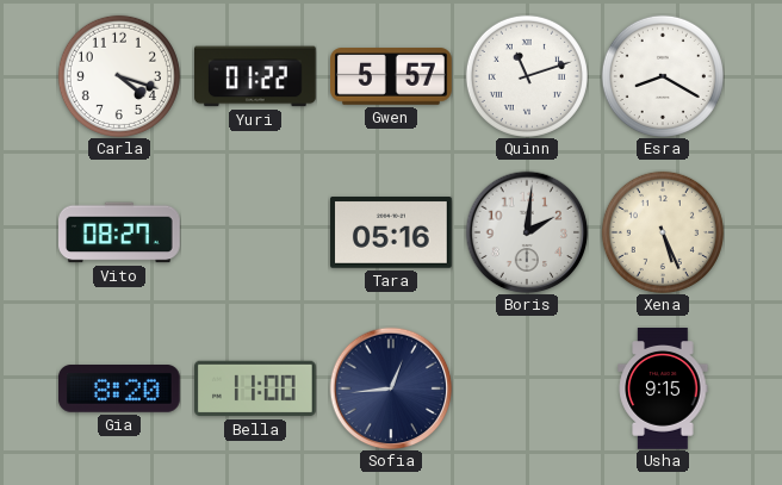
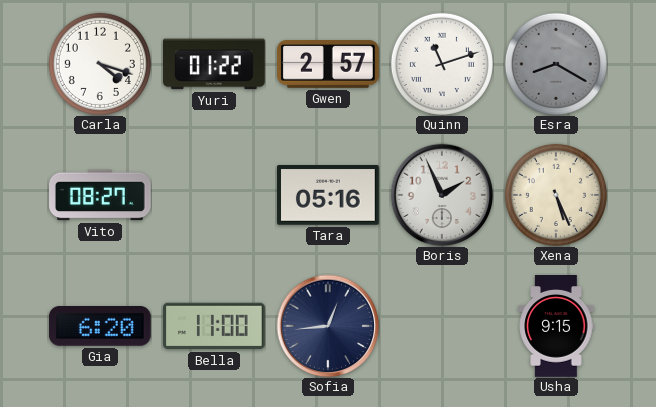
Gwen: 5:57 -> 2:57 (329, 64)
Esra dial: white -> grey (556, 64)
Boris: 2:01 -> 1:56 (442, 195)
Gia: 8:20 -> 6:20 (101, 327)
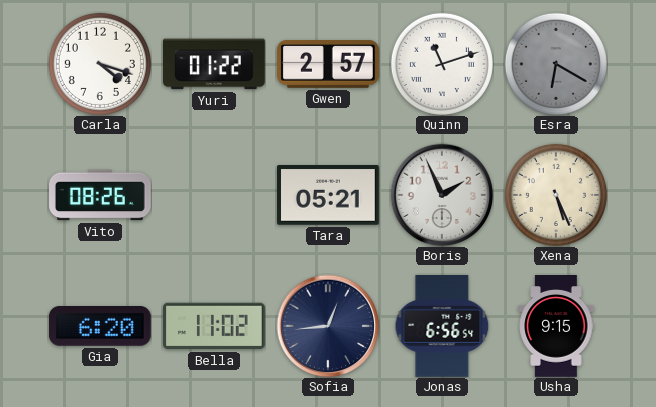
Esra: 8:20 -> 6:20 (556, 64)
Vito: 08:27 -> 08:26 (101, 195)
Tara: 05:16 -> 05:21 (329, 196)
Bella: 11:00 -> 11:02 (215, 326)
Jonas: none -> 6:56 (442, 326)
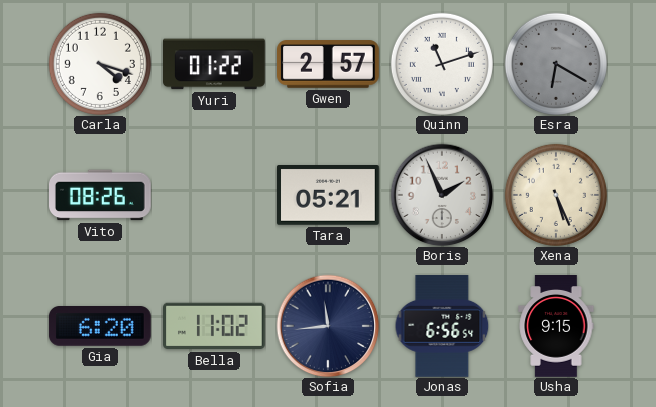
Sofia: 12:44 -> 11:44 (328, 326)
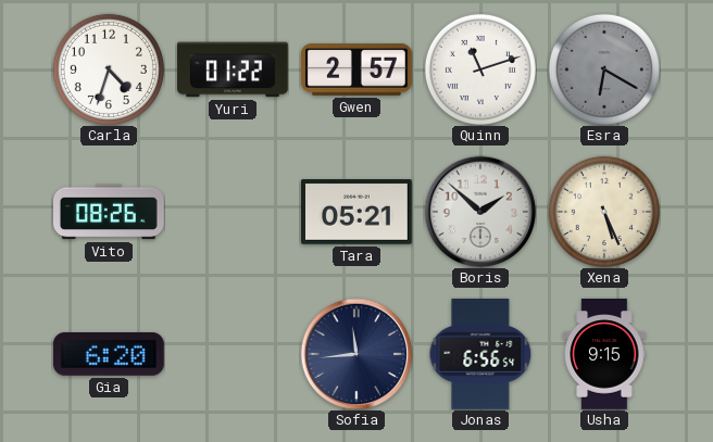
Carla: 4:18 -> 4:33 (109, 70)
Boris: 1:56 -> 1:52 (480, 212)
Bella: 11:02 -> none (215, 326)
